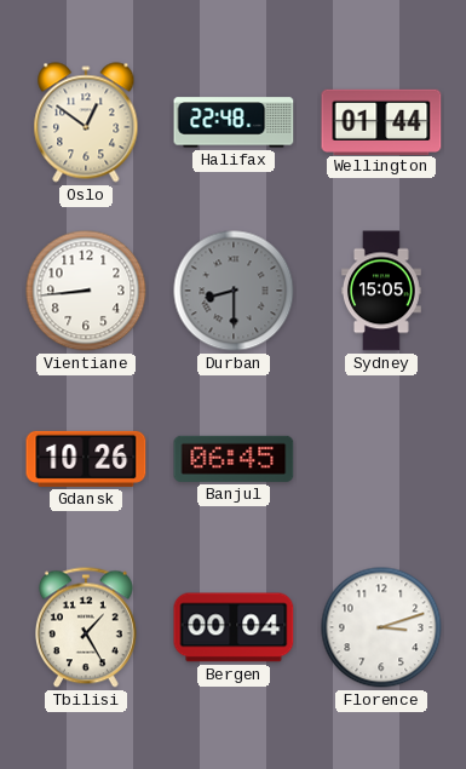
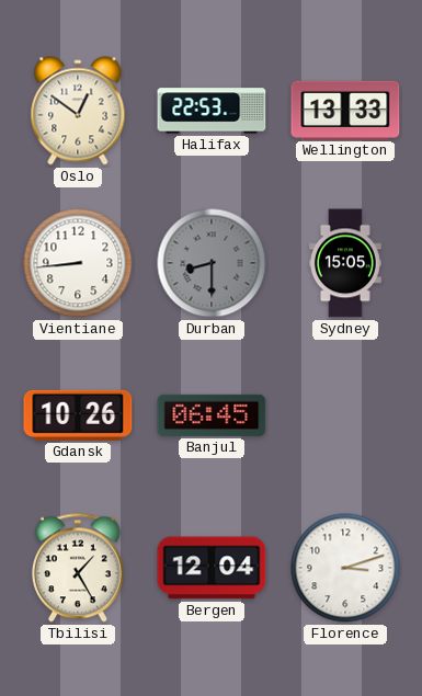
Halifax: 22:48 -> 22:53 (212, 111)
Wellington: 01:44 -> 13:33 (345, 110)
Bergen: 00:04 -> 12:04 (212, 568)
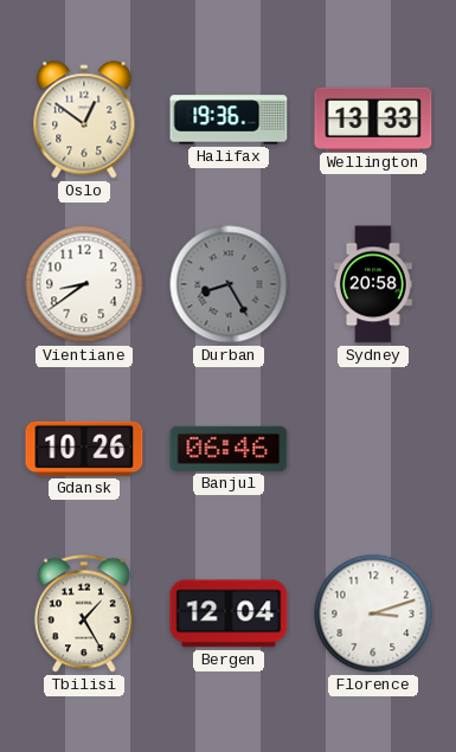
Halifax: 22:53 -> 19:36 (229, 120)
Vientiane: 8:44 -> 8:39 (84, 284)
Durban: 8:30 -> 8:25 (229, 284)
Sydney: 15:05 -> 20:58 (373, 284)
Banjul: 06:45 -> 06:46 (229, 449)
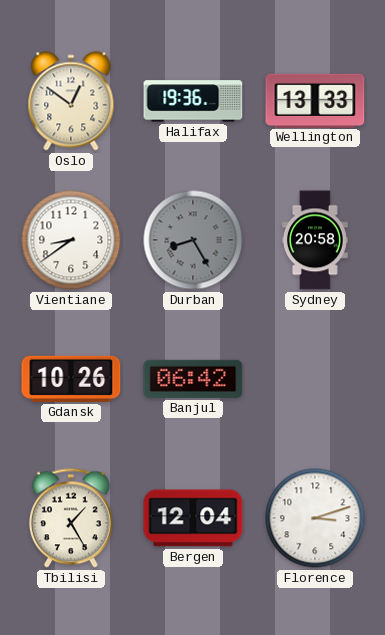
Banjul: 06:46 -> 06:42 (193, 379)
